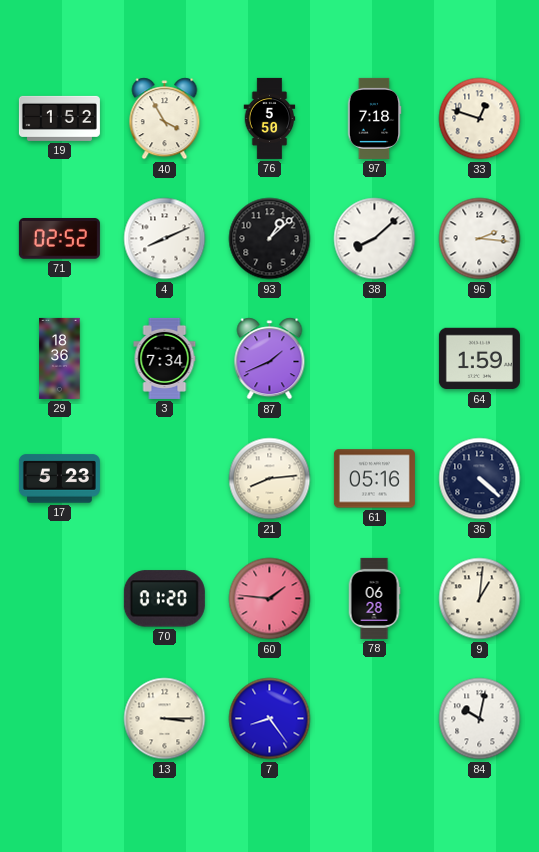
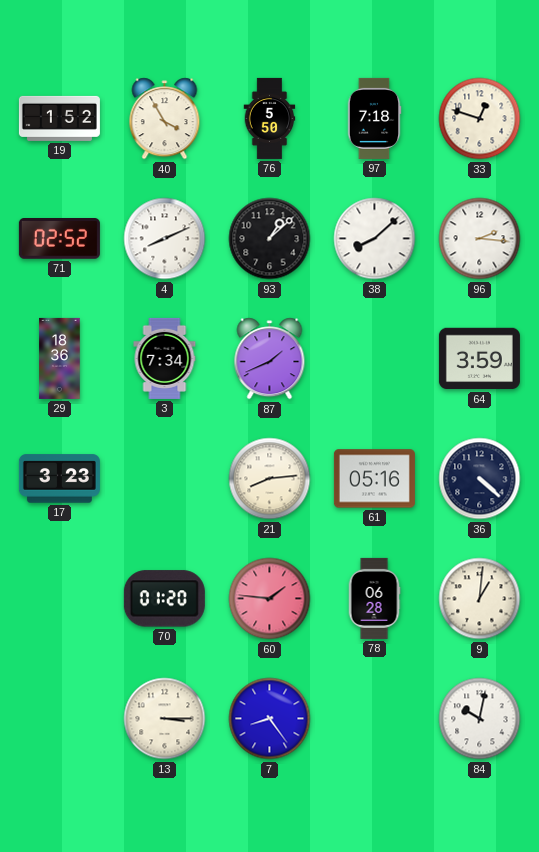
64: 1:59 -> 3:59 (479, 359)
17: 5:23 -> 3:23 (59, 479)
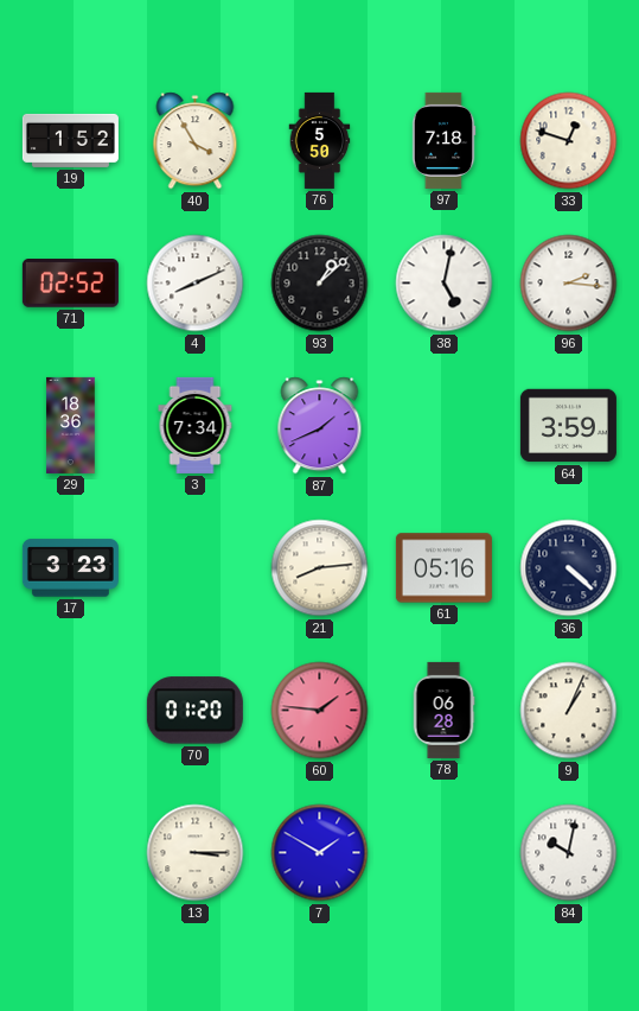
38: 8:08 -> 5:02 (445, 284)
9: 1:01 -> 1:04 (569, 711)
7: 8:24 -> 1:50 (320, 853)
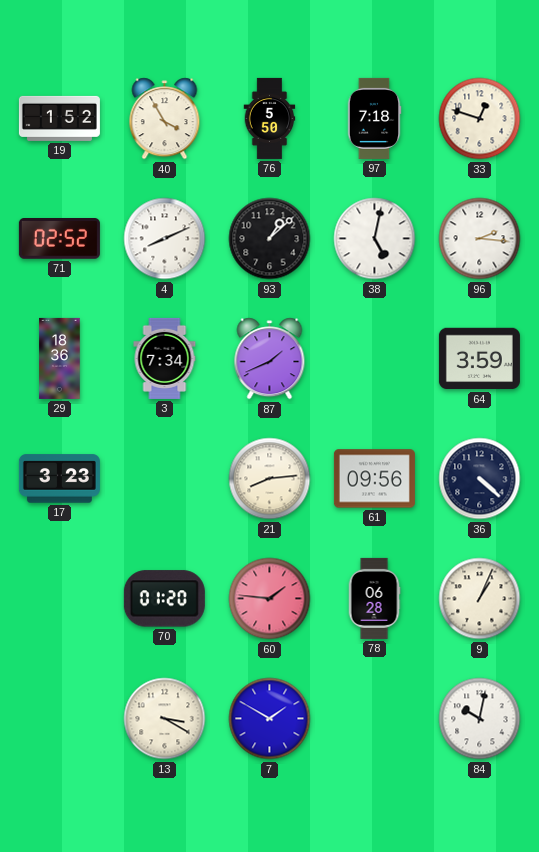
61: 05:16 -> 09:56 (374, 479)
13: 3:15 -> 3:20 (165, 719)
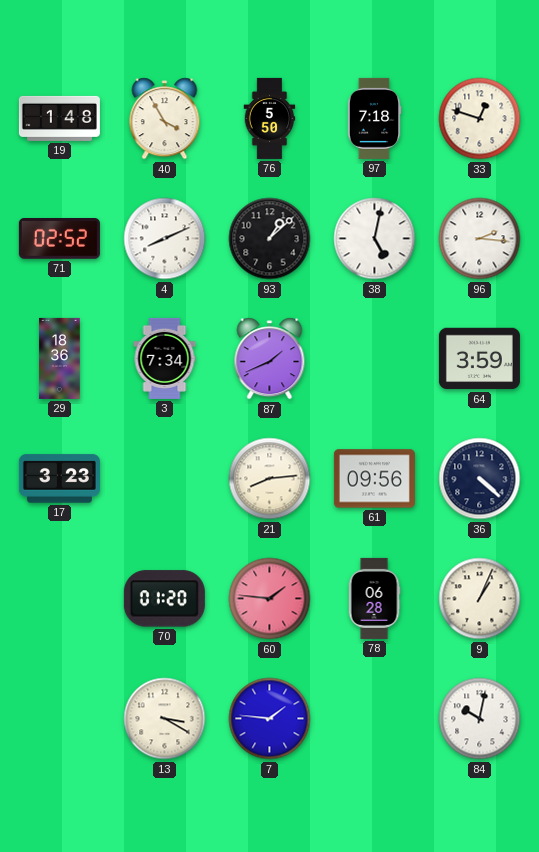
19: 1:52 -> 1:48 (59, 118)
7: 1:50 -> 1:46 (270, 719)
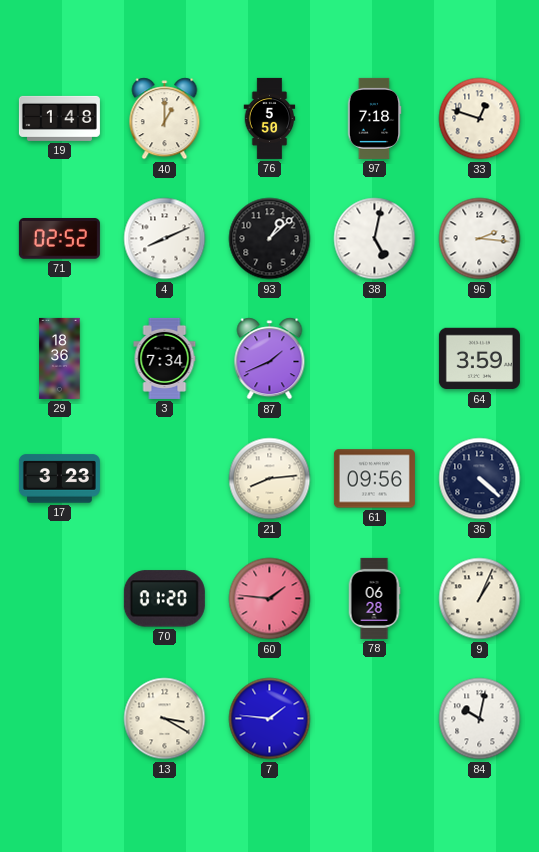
40: 3:55 -> 1:00 (165, 119)
